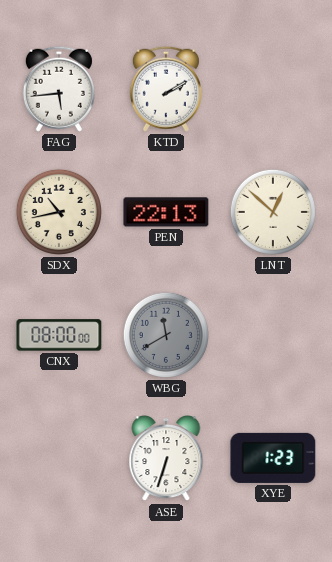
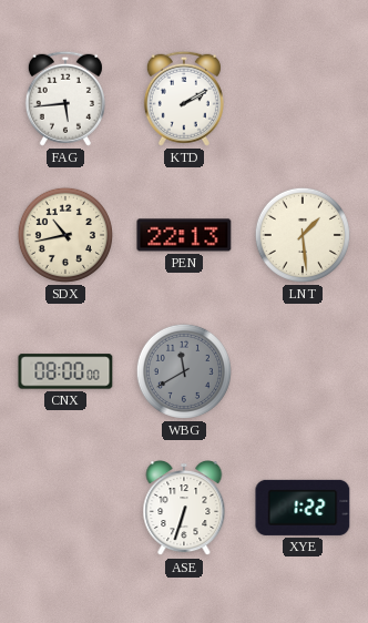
LNT: 12:52 -> 1:29 (303, 235)
XYE: 1:23 -> 1:22 (303, 508)
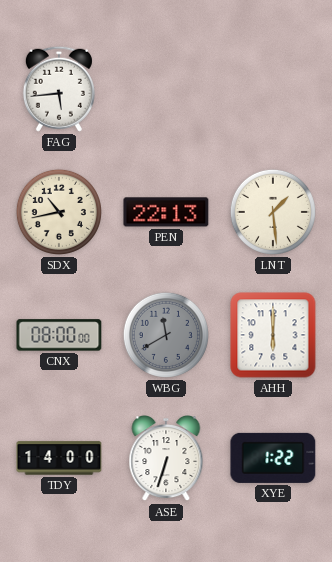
KTD: 2:10 -> none (184, 99)
AHH: none -> 6:00 (273, 335)
TDY: none -> 14:00 (59, 458)
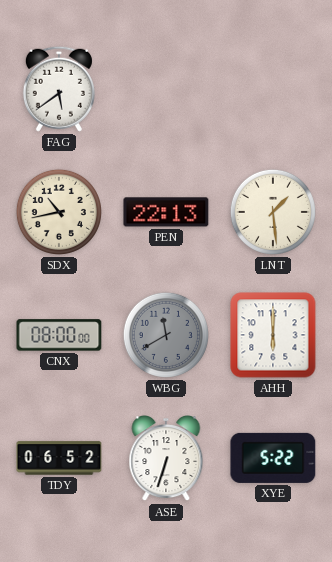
FAG: 5:44 -> 5:39 (59, 89)
TDY: 14:00 -> 06:52 (59, 458)
XYE: 1:22 -> 5:22 (273, 458)
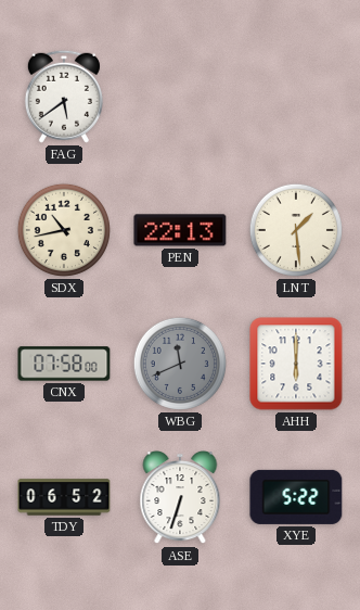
CNX: 08:00 -> 07:58 (64, 364)
WBG: 11:40 -> 11:41 (180, 364)
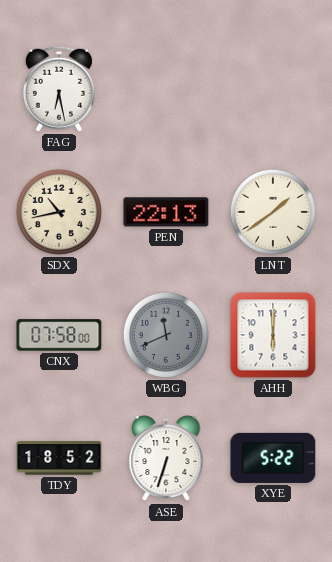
FAG: 5:39 -> 6:28 (59, 89)
LNT: 1:29 -> 1:39 (273, 212)
TDY: 06:52 -> 18:52 (59, 458)
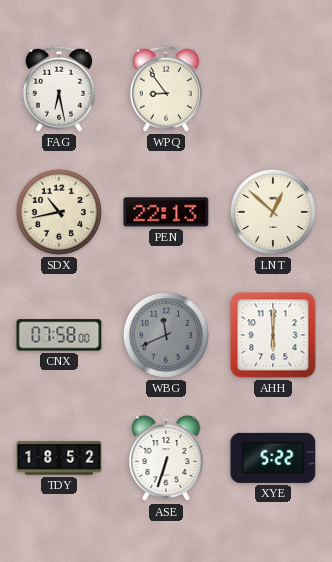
WPQ: none -> 8:54 (166, 89)
LNT: 1:39 -> 12:52 (273, 212)
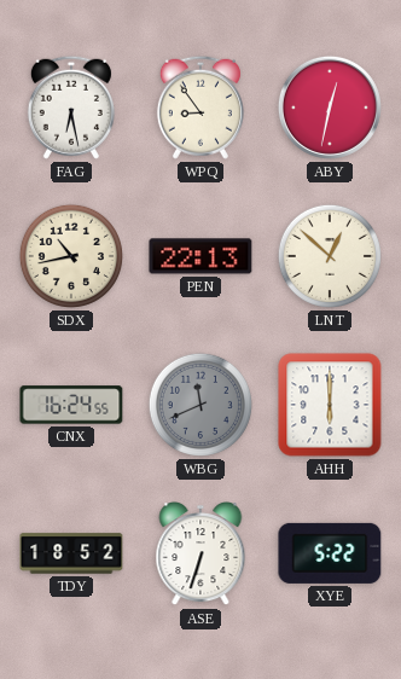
ABY: none -> 12:32 (330, 108)
CNX: 07:58 -> 16:24 (71, 405)
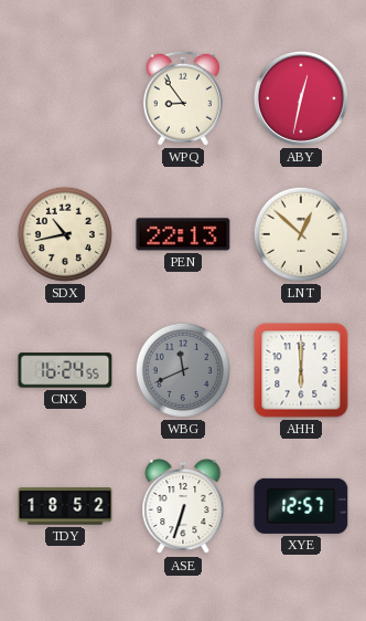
FAG: 6:28 -> none (71, 108)
XYE: 5:22 -> 12:57 (301, 506)
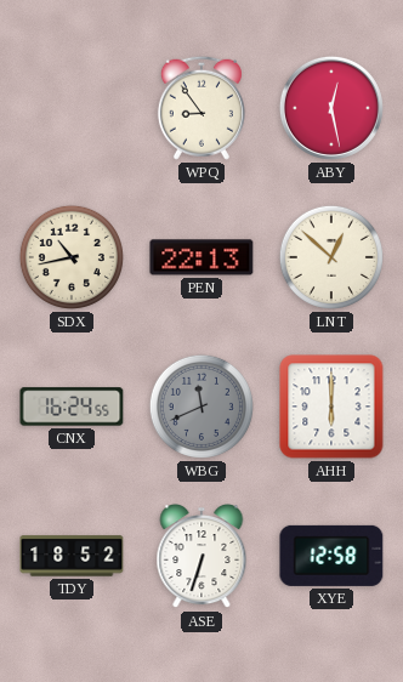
ABY: 12:32 -> 12:28 (331, 108)
XYE: 12:57 -> 12:58 (331, 556)
